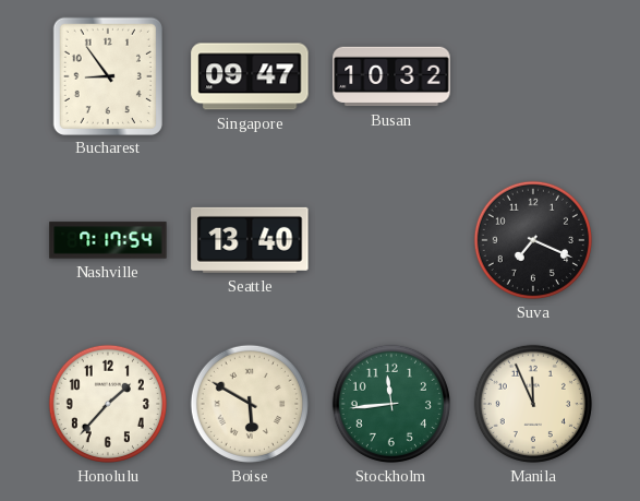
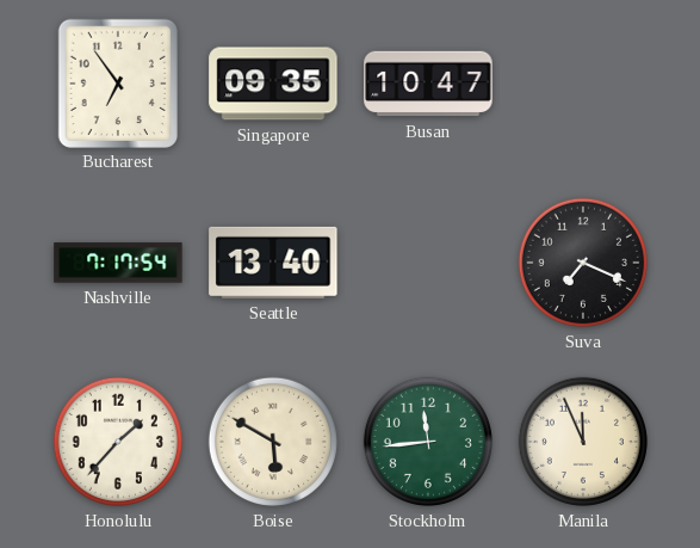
Bucharest: 8:54 -> 6:54 (118, 82)
Singapore: 09:47 -> 09:35 (273, 84)
Busan: 10:32 -> 10:47 (428, 84)
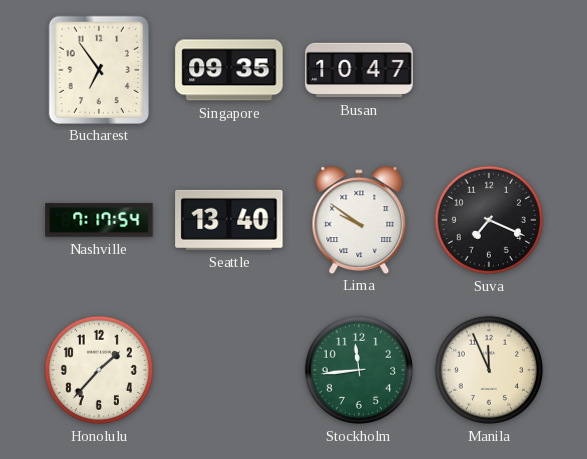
Lima: none -> 9:51 (359, 219)
Boise: 5:50 -> none (273, 442)
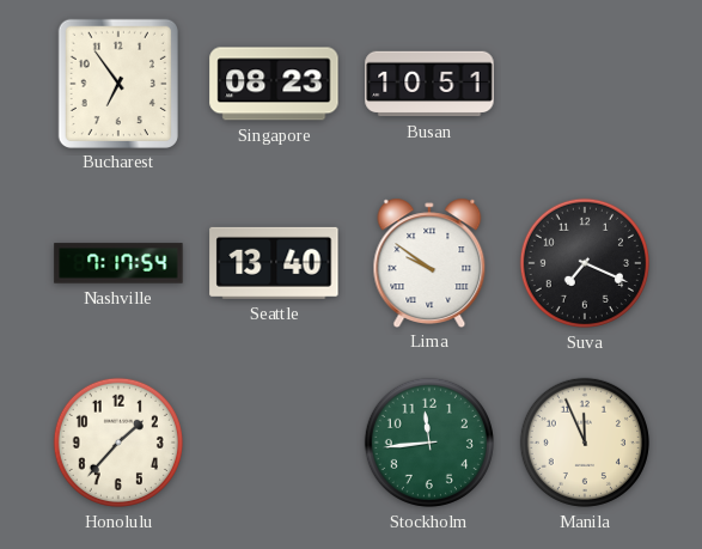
Singapore: 09:35 -> 08:23 (274, 84)
Busan: 10:47 -> 10:51 (429, 84)
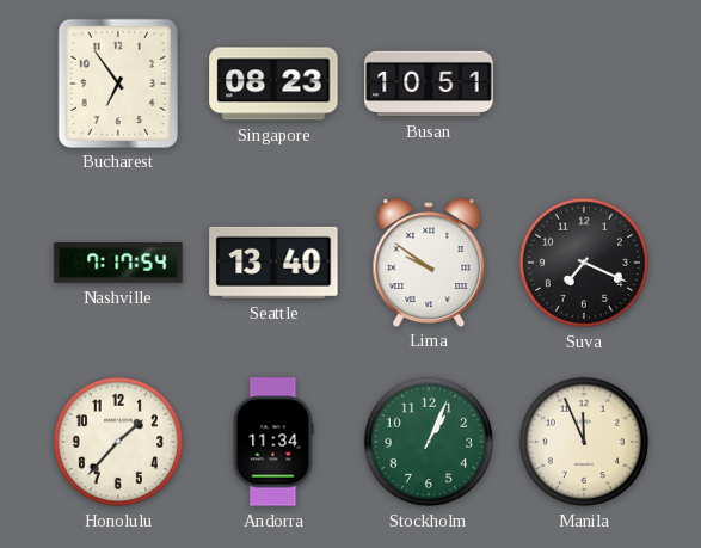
Andorra: none -> 11:34 (273, 442)
Stockholm: 11:44 -> 1:04 (429, 442)
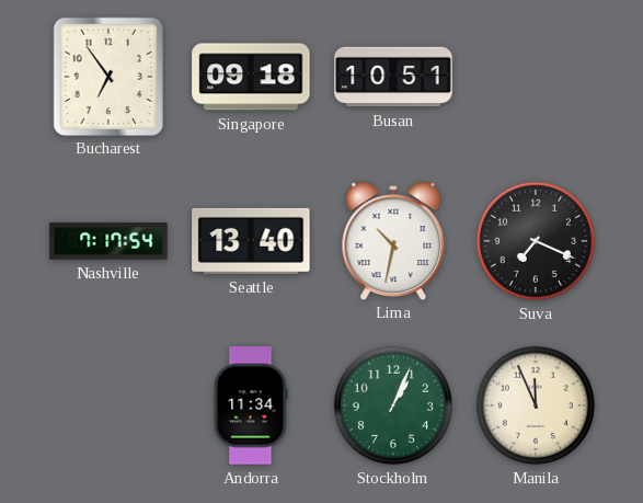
Singapore: 08:23 -> 09:18 (251, 77)
Lima: 9:51 -> 10:32 (393, 240)
Honolulu: 1:37 -> none (118, 442)
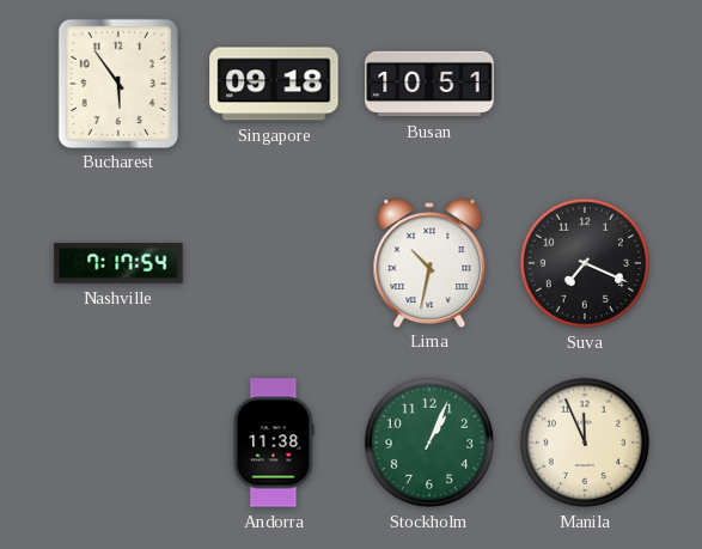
Bucharest: 6:54 -> 5:54 (118, 83)
Seattle: 13:40 -> none (251, 241)
Andorra: 11:34 -> 11:38 (274, 443)
